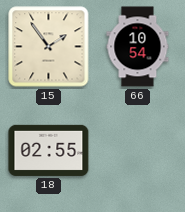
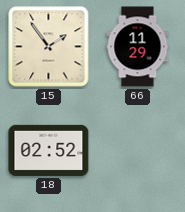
66: 10:54 -> 11:29 (138, 47)
18: 02:55 -> 02:52 (49, 150)
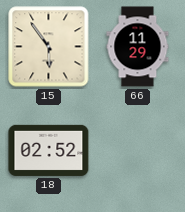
15: 1:54 -> 5:54 (49, 47)
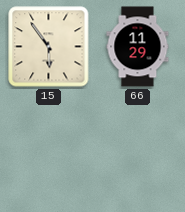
18: 02:52 -> none (49, 150)
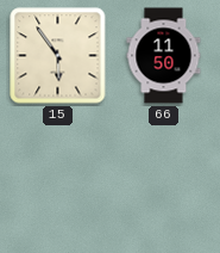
66: 11:29 -> 11:50 (164, 56)
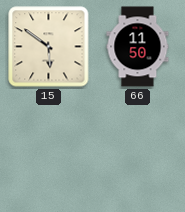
15: 5:54 -> 5:51 (49, 47)
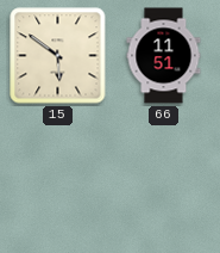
66: 11:50 -> 11:51 (164, 56)
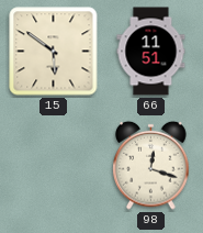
98: none -> 12:18 (151, 165)
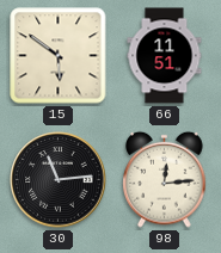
30: none -> 11:14 (59, 180)
98: 12:18 -> 12:14 (165, 179)
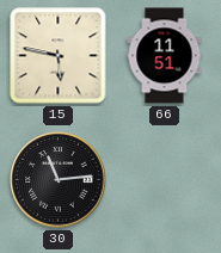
15: 5:51 -> 5:47 (59, 56)
98: 12:14 -> none (165, 179)
